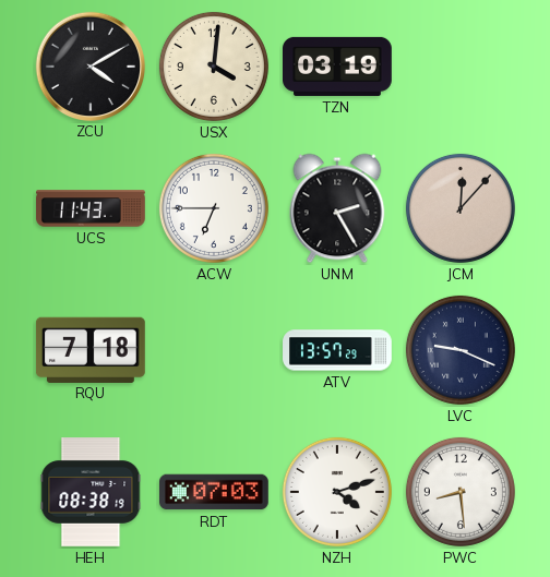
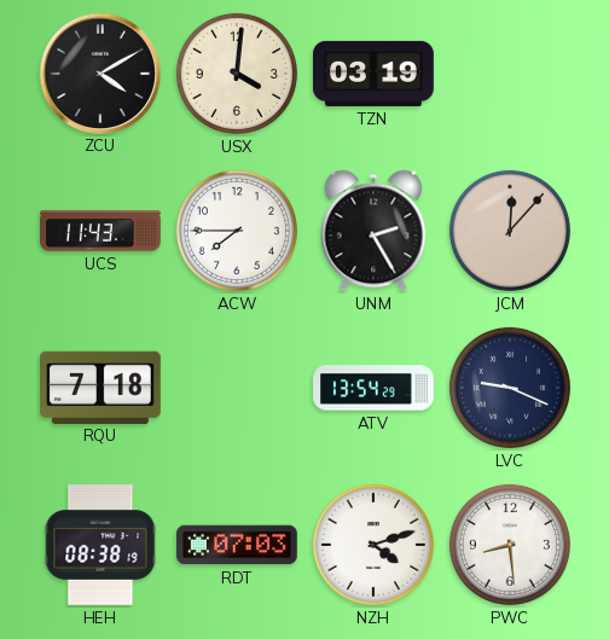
ACW: 6:45 -> 7:45 (237, 231)
ATV: 13:57 -> 13:54 (373, 388)
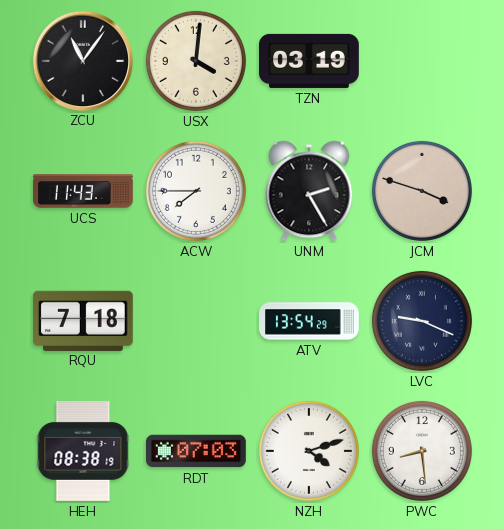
ZCU: 4:10 -> 11:06 (82, 60)
JCM: 12:07 -> 3:48 (422, 191)
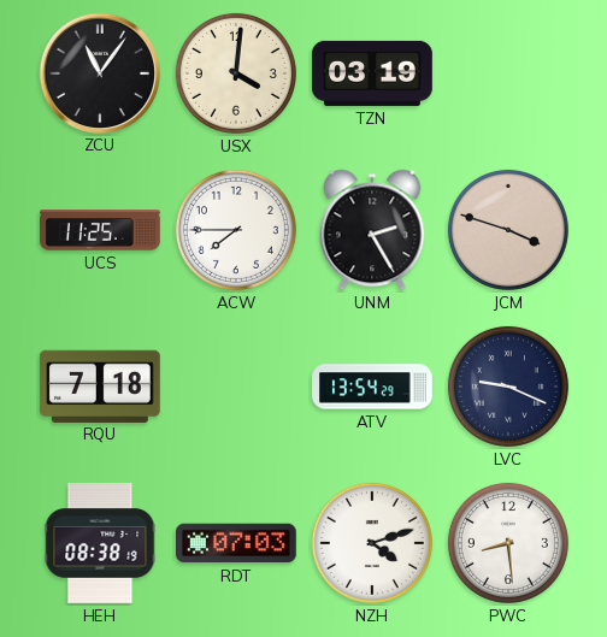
UCS: 11:43 -> 11:25 (100, 230)
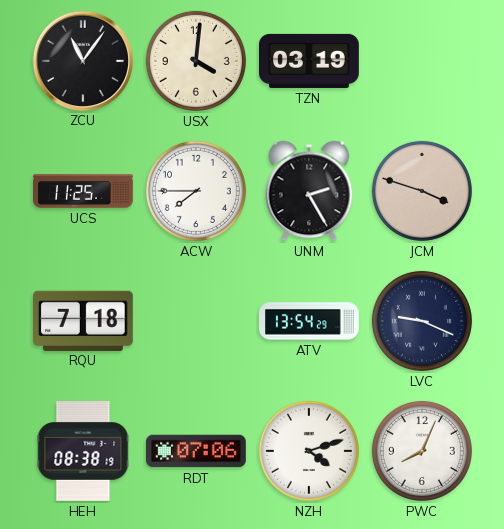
RDT: 07:03 -> 07:06 (197, 451)
PWC: 8:29 -> 8:04 (422, 451)
